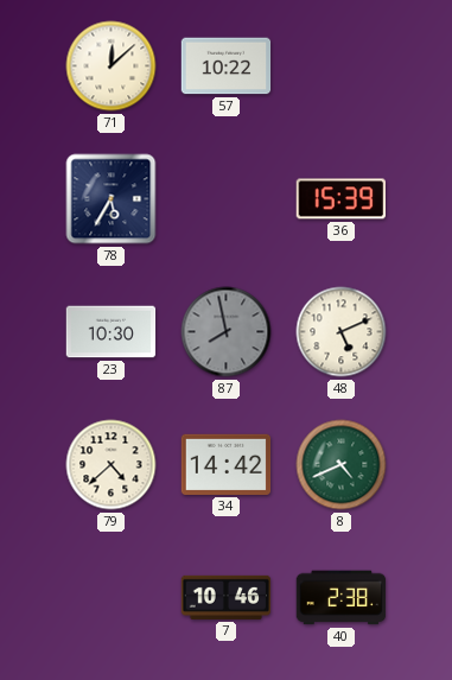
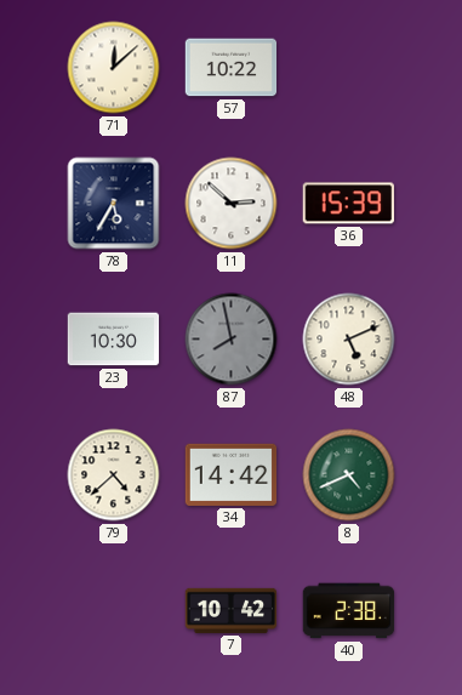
11: none -> 2:52 (232, 204)
7: 10:46 -> 10:42 (232, 610)
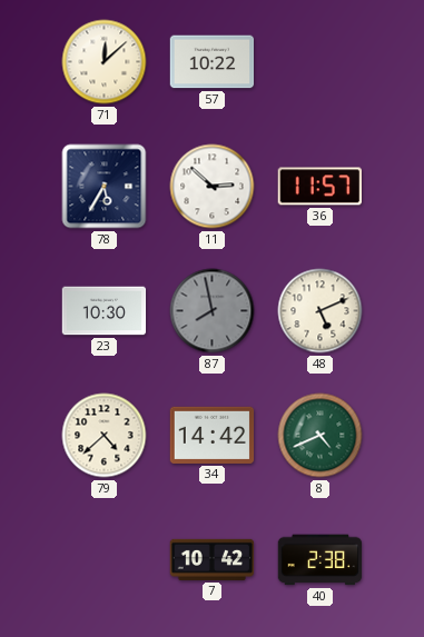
36: 15:39 -> 11:57 (319, 187)
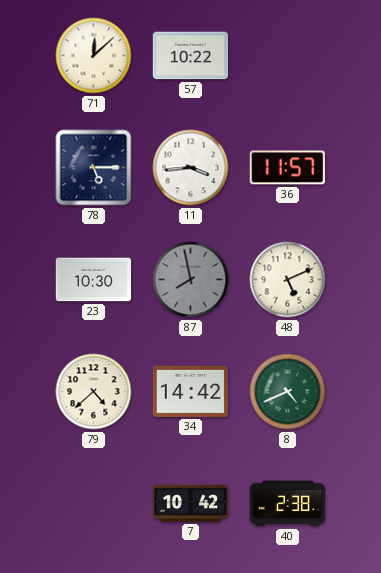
78: 5:35 -> 5:15 (94, 168)
11: 2:52 -> 3:44 (191, 168)
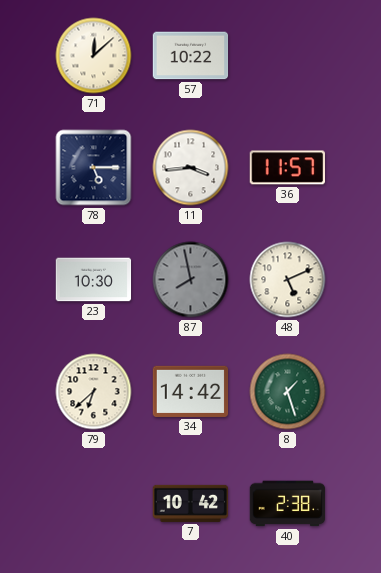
79: 4:38 -> 6:38 (94, 392)
8: 4:41 -> 1:27 (288, 392)
